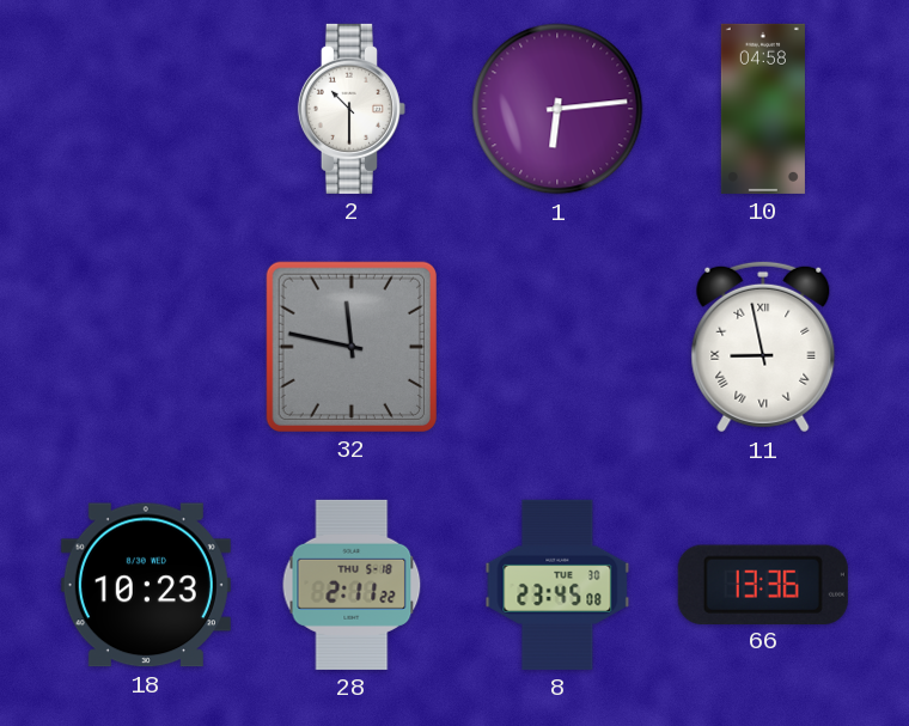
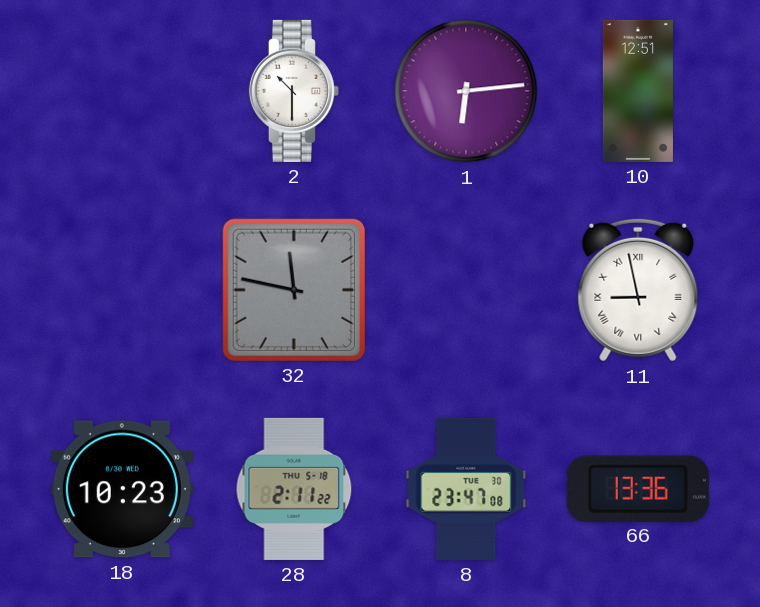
10: 04:58 -> 12:51 (638, 91)
8: 23:45 -> 23:47 (466, 489)
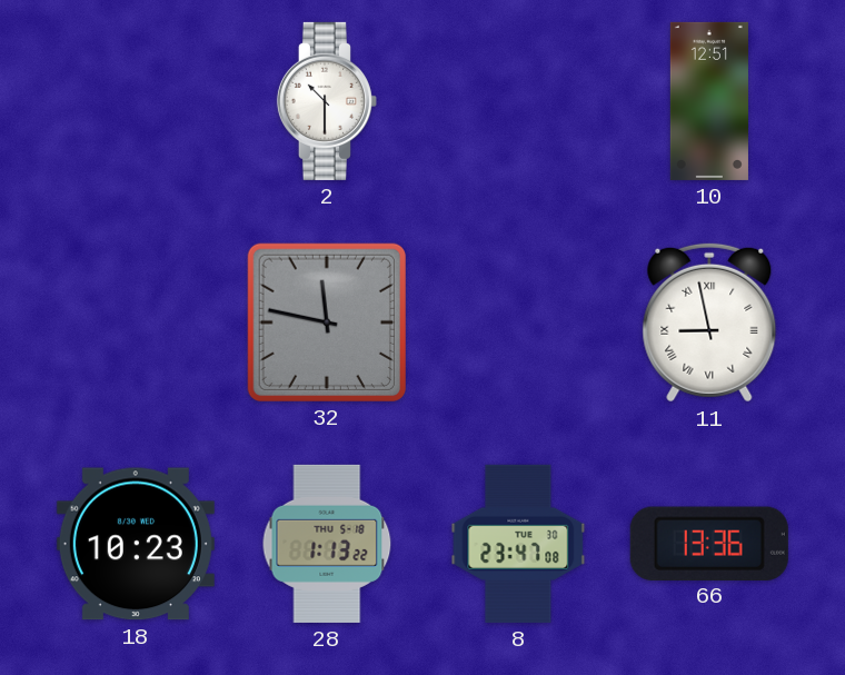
1: 6:14 -> none (466, 91)
28: 2:11 -> 1:13 (327, 544)
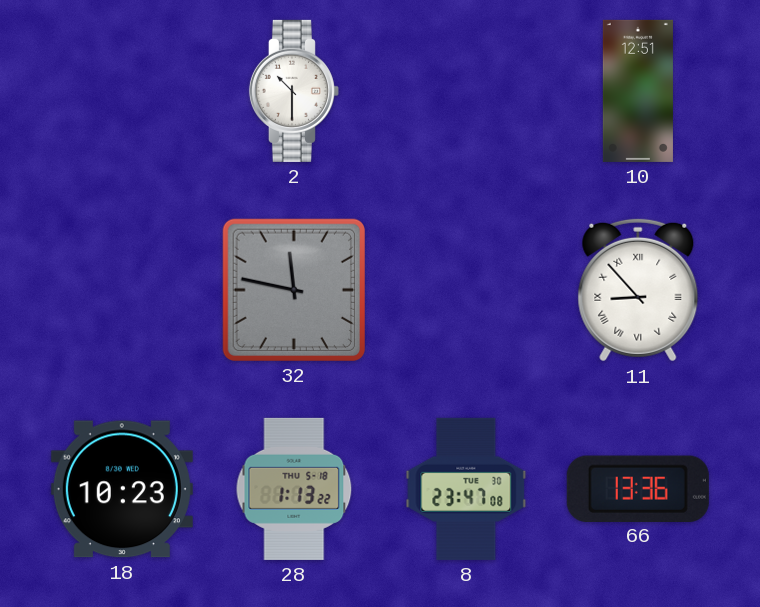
11: 8:58 -> 8:53 (638, 290)
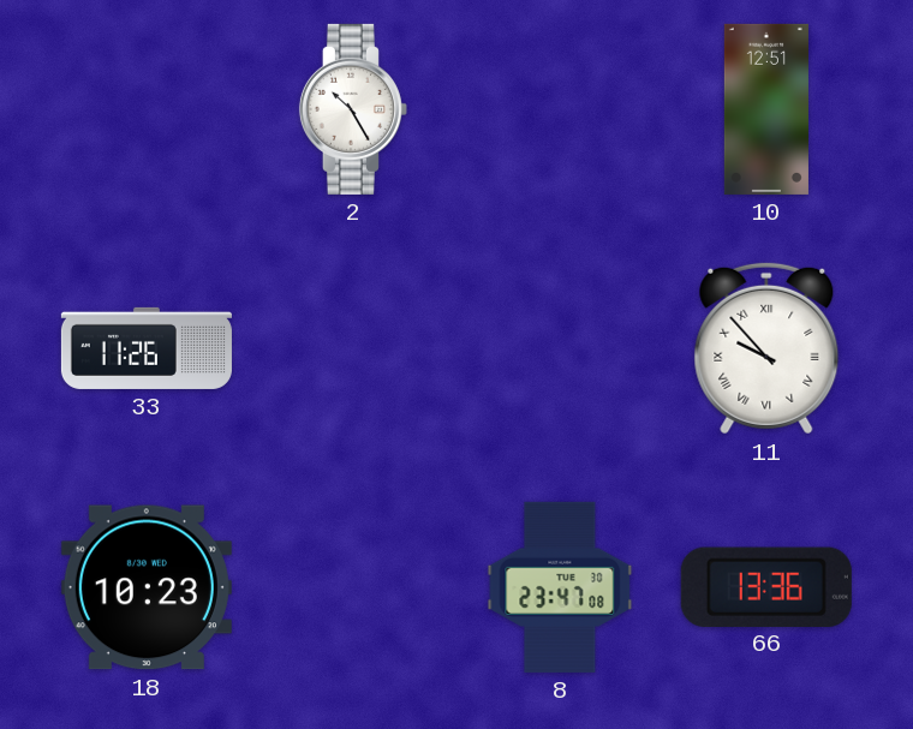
2: 10:30 -> 10:25 (353, 109)
33: none -> 11:26 (147, 348)
32: 11:47 -> none (294, 290)
11: 8:53 -> 9:53 (766, 348)
28: 1:13 -> none (294, 489)
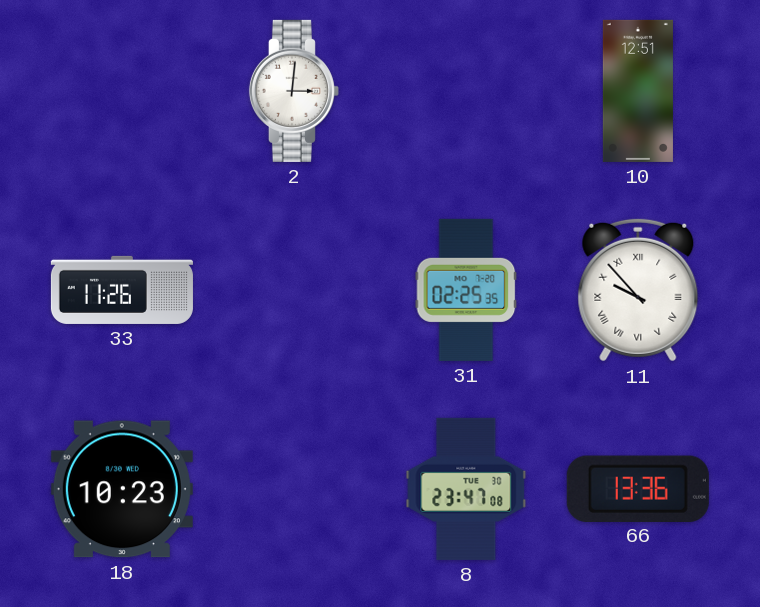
2: 10:25 -> 3:01 (294, 91)
31: none -> 02:25 (466, 290)
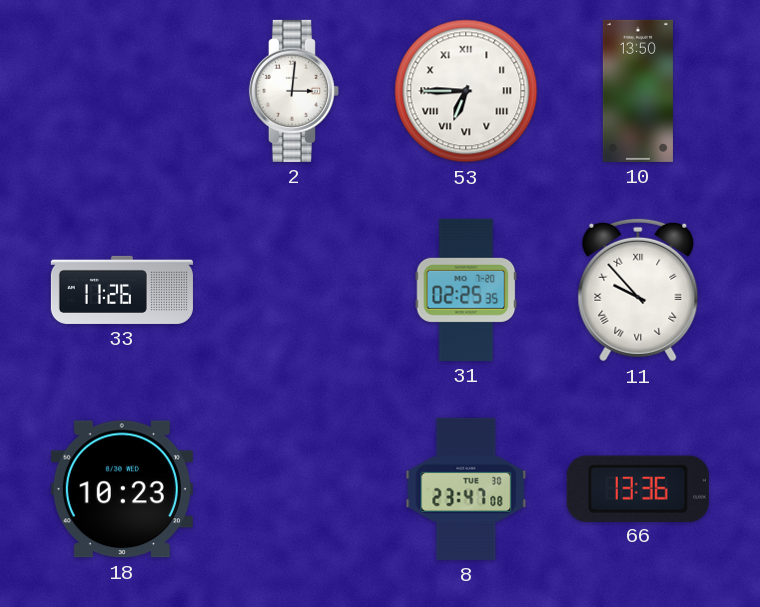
53: none -> 6:45 (466, 91)
10: 12:51 -> 13:50 (638, 91)
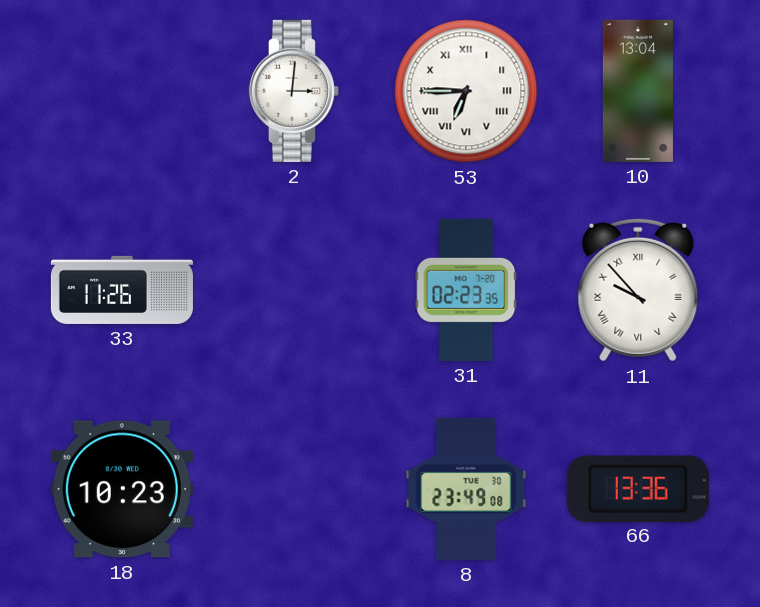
10: 13:50 -> 13:04 (638, 91)
31: 02:25 -> 02:23 (466, 290)
8: 23:47 -> 23:49 (466, 489)
